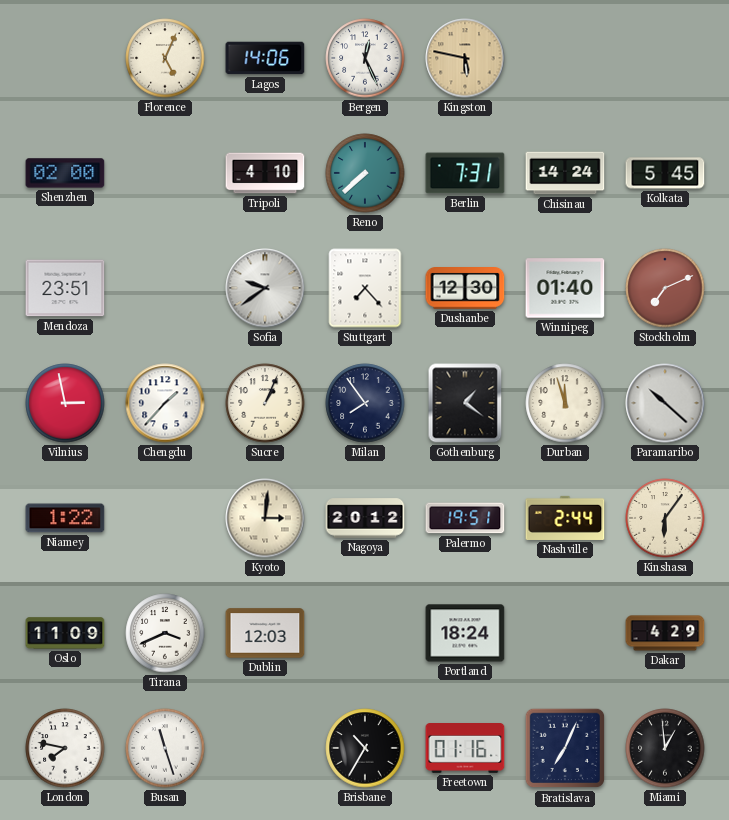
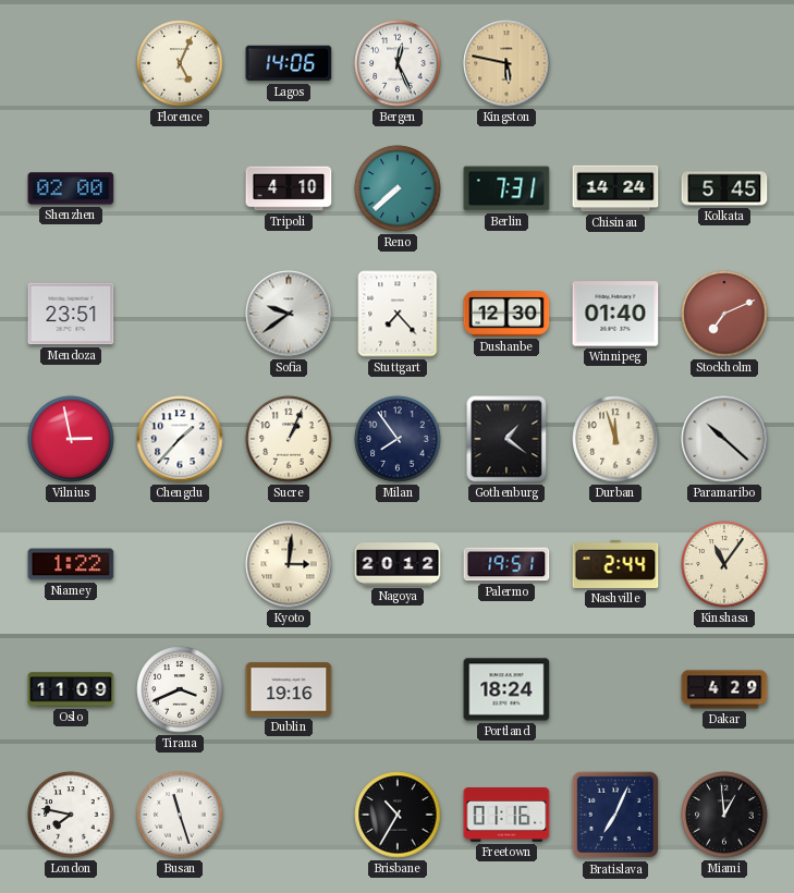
Kinshasa: 6:06 -> 11:06 (724, 564)
Dublin: 12:03 -> 19:16 (289, 689)
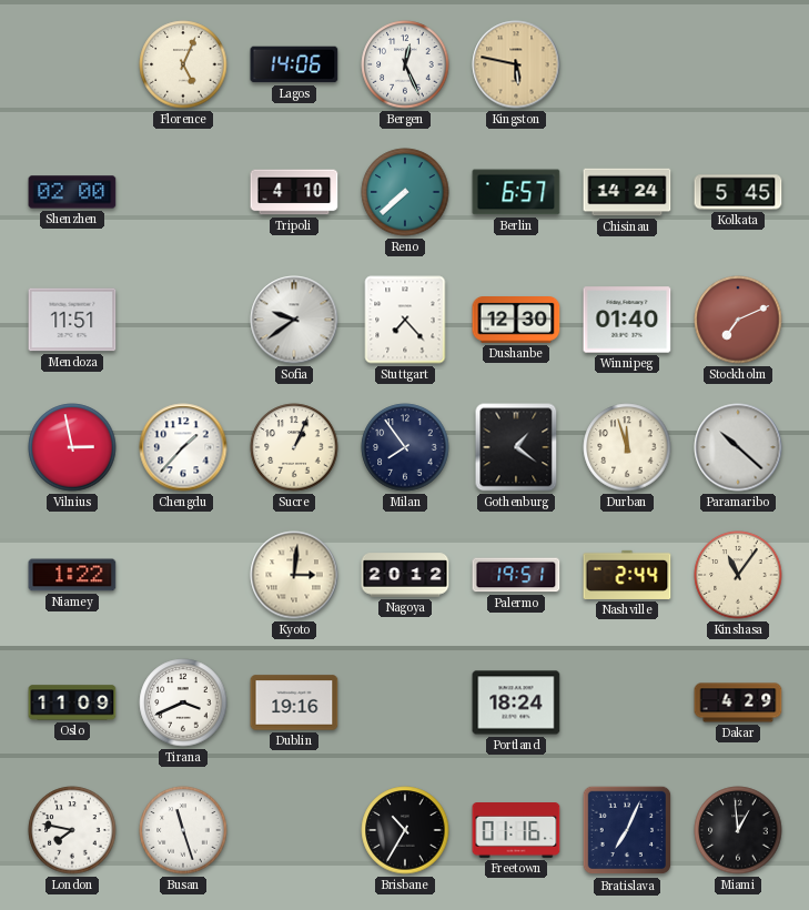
Berlin: 7:31 -> 6:57 (516, 192)
Mendoza: 23:51 -> 11:51 (72, 320)
